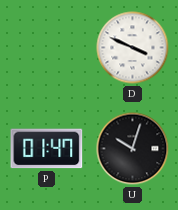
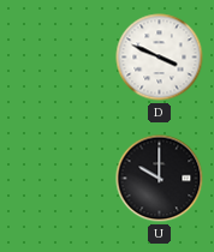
P: 01:47 -> none (47, 149)
U: 10:03 -> 10:00 (160, 179)
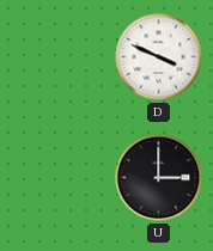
U: 10:00 -> 3:00 (159, 178)
